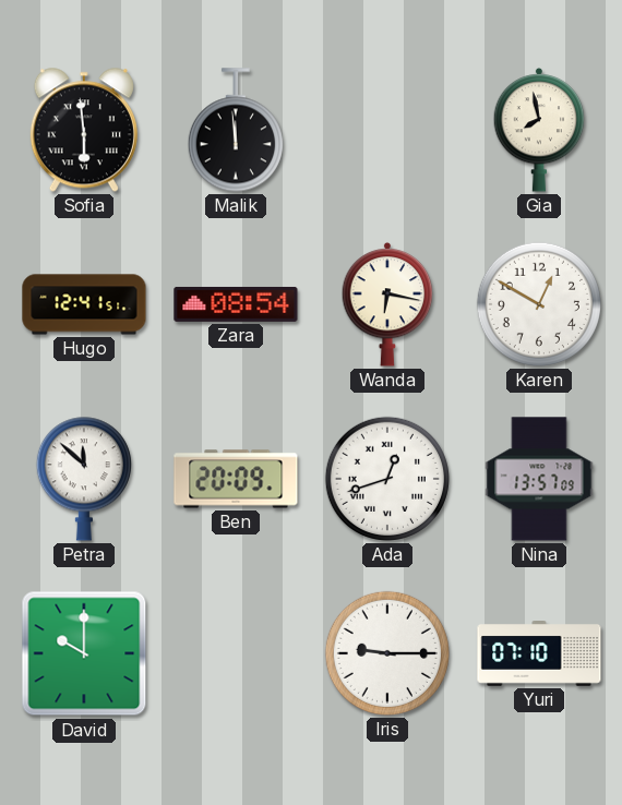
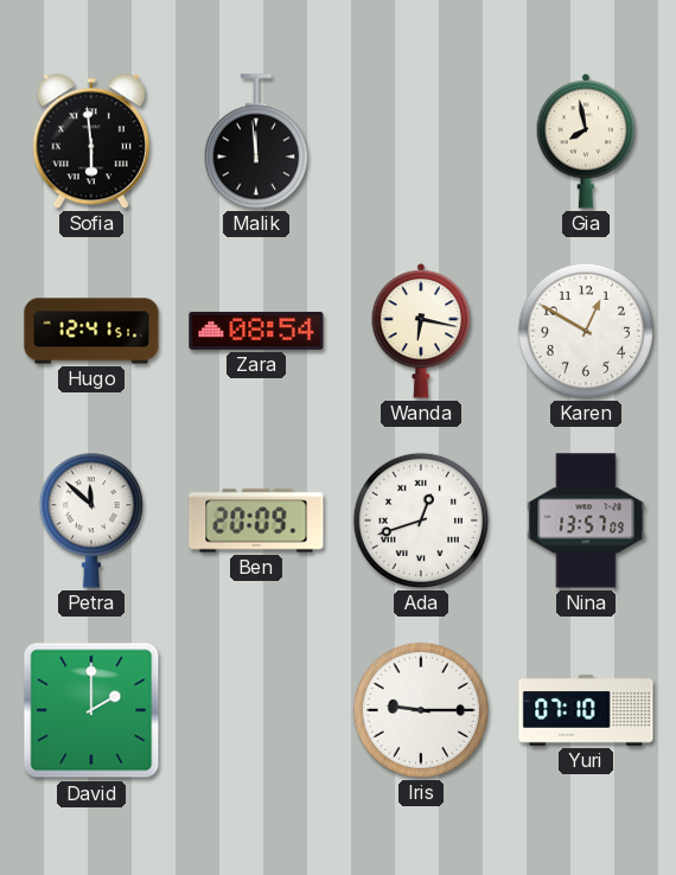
David: 10:00 -> 2:00 (91, 710)
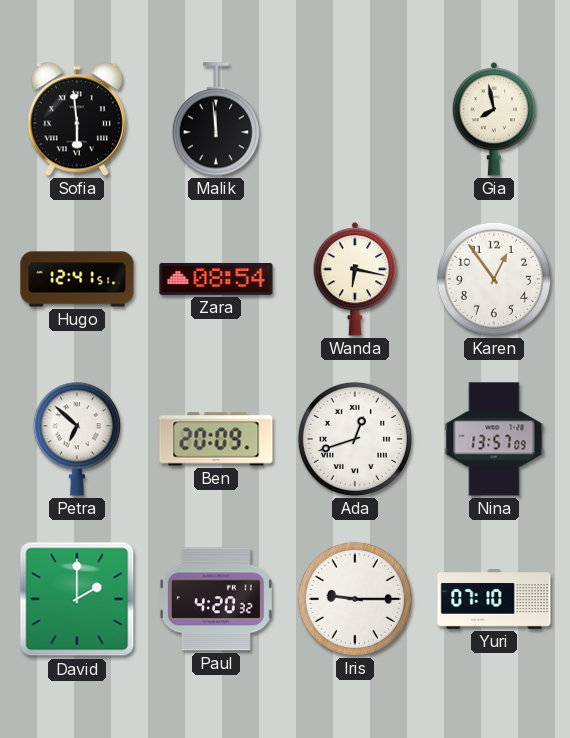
Karen: 12:50 -> 12:54 (494, 279)
Petra: 11:52 -> 6:52 (77, 439)
Paul: none -> 4:20 (216, 599)
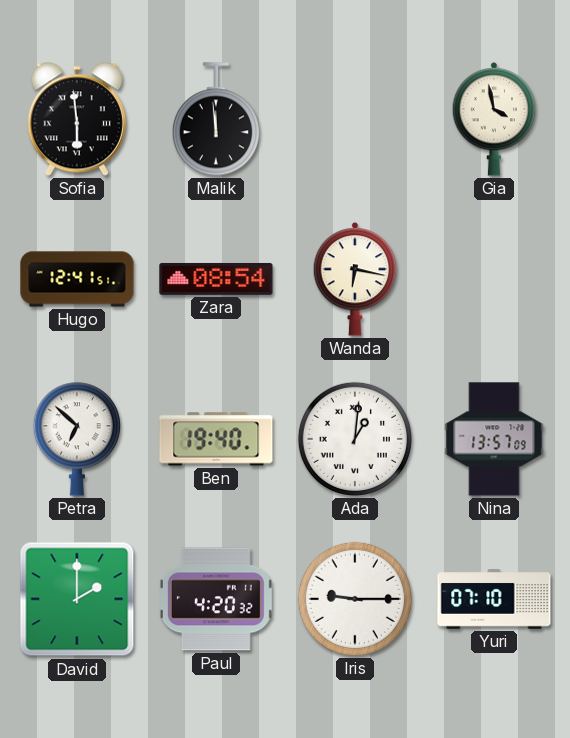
Gia: 7:58 -> 3:58 (494, 119)
Karen: 12:54 -> none (494, 279)
Ben: 20:09 -> 19:40 (216, 439)
Ada: 12:42 -> 1:01 (355, 439)
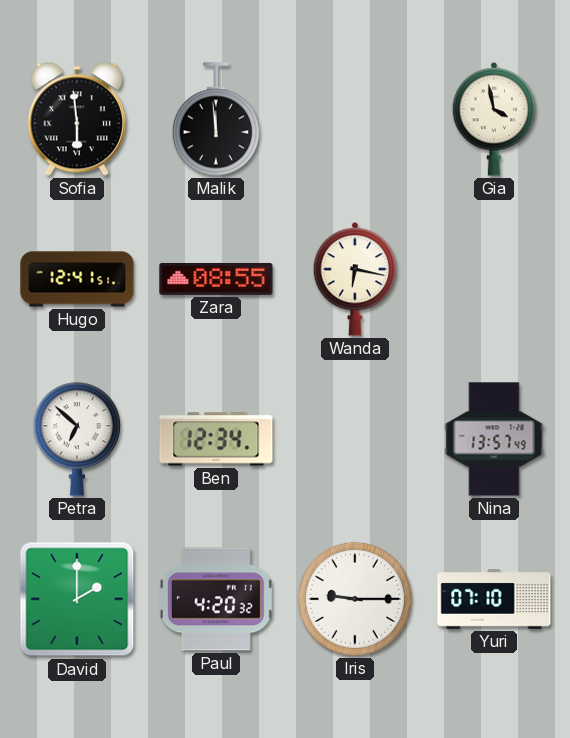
Zara: 08:54 -> 08:55 (216, 279)
Ben: 19:40 -> 12:34 (216, 439)
Ada: 1:01 -> none (355, 439)
Nina: 13:57:09 -> 13:57:49 (494, 439)
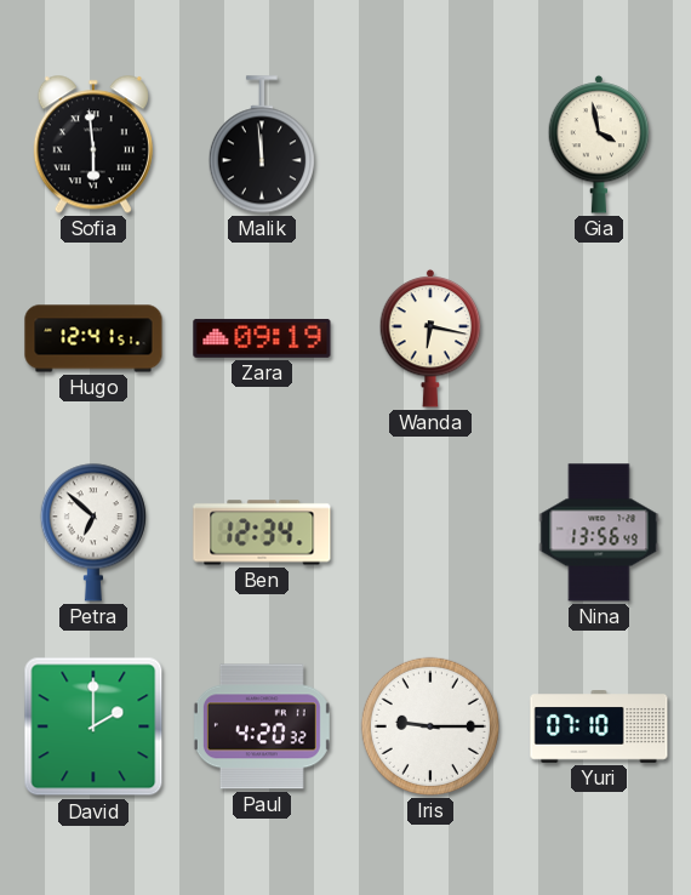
Zara: 08:55 -> 09:19 (262, 338)
Nina: 13:57 -> 13:56 (599, 532)
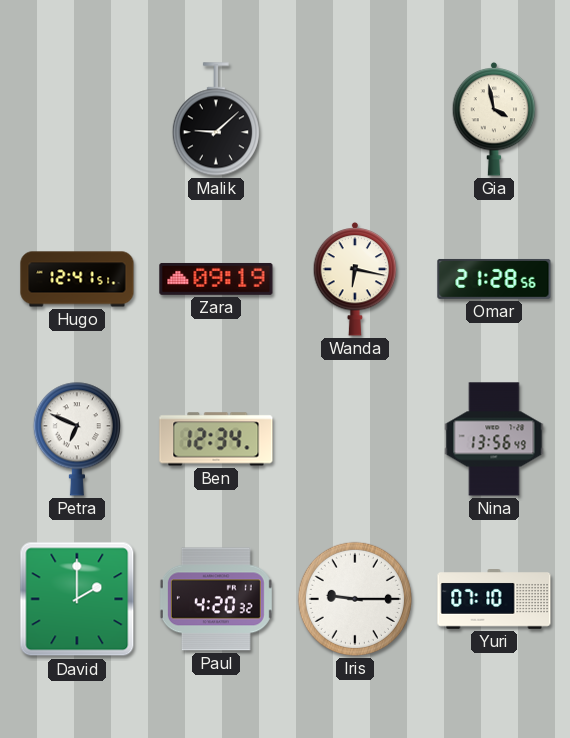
Sofia: 5:59 -> none (93, 144)
Malik: 11:59 -> 9:08 (216, 119)
Omar: none -> 21:28 (494, 279)
Petra: 6:52 -> 6:49 (77, 439)
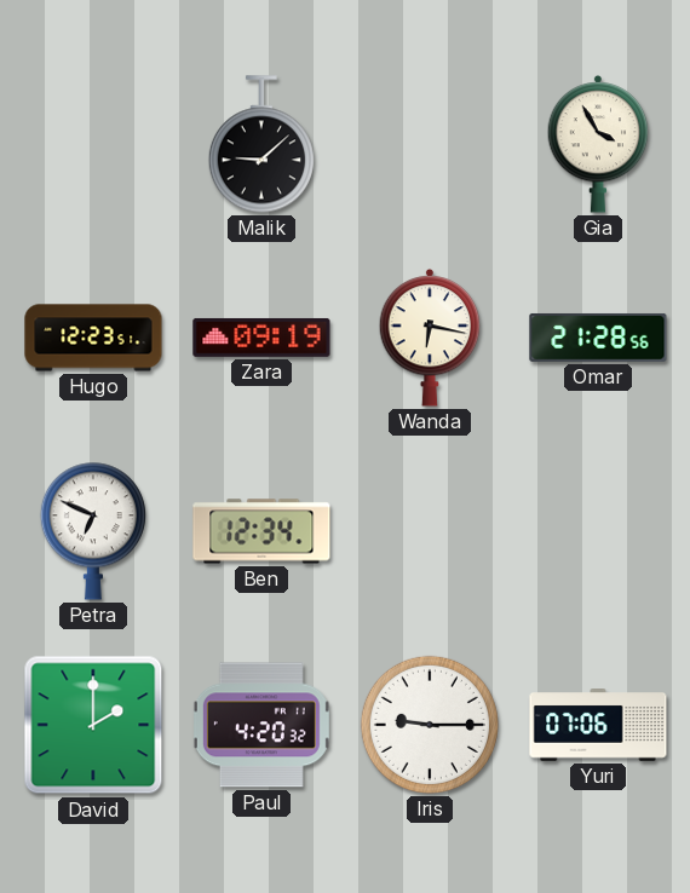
Gia: 3:58 -> 3:55 (598, 144)
Hugo: 12:41 -> 12:23 (93, 338)
Nina: 13:56 -> none (494, 439)
Yuri: 07:10 -> 07:06 (598, 726)
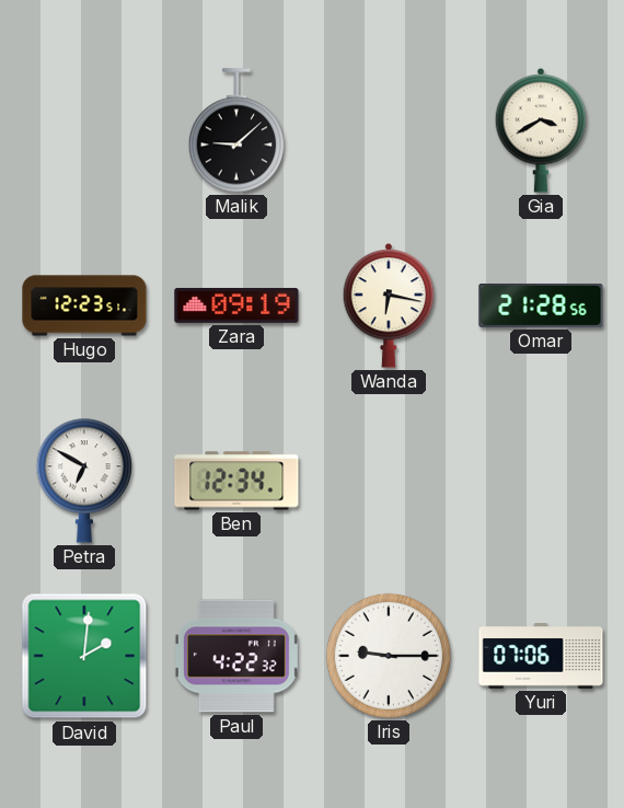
Gia: 3:55 -> 3:40 (541, 130)
Petra: 6:49 -> 6:50 (84, 481)
David: 2:00 -> 2:01 (84, 656)
Paul: 4:20 -> 4:22 (236, 656)
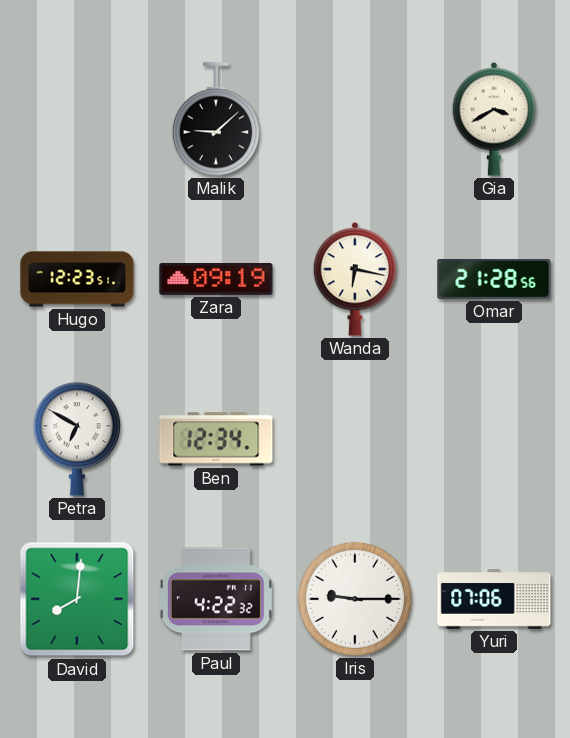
David: 2:01 -> 8:01 (77, 599)
